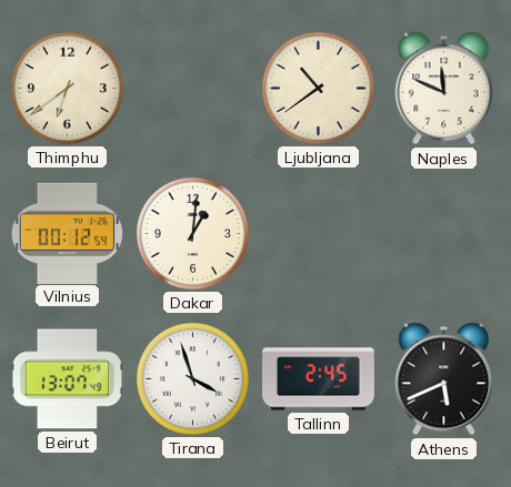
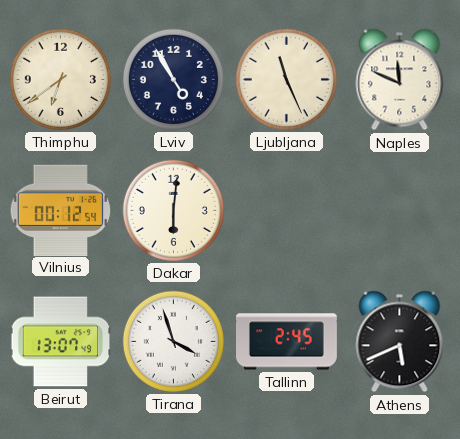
Lviv: none -> 4:55 (173, 79)
Ljubljana: 10:39 -> 11:26 (286, 79)
Dakar: 1:01 -> 6:01 (173, 210)
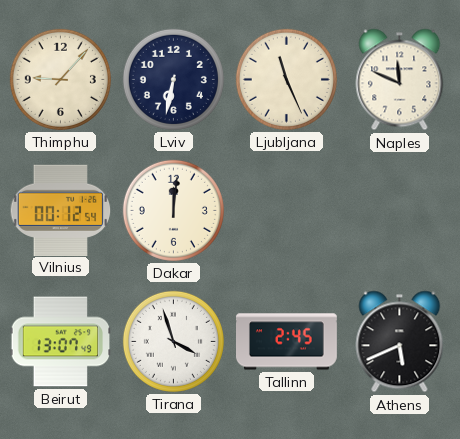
Thimphu: 6:39 -> 9:07 (60, 79)
Lviv: 4:55 -> 6:32 (173, 79)
Dakar: 6:01 -> 12:01 (173, 210)
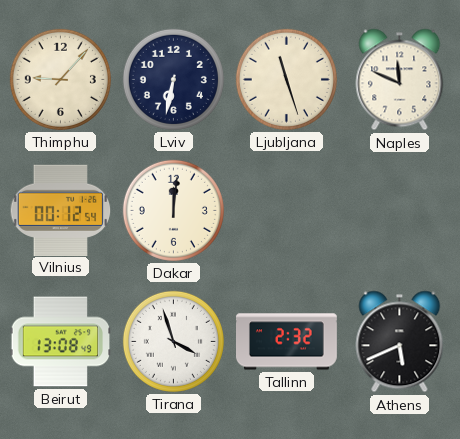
Ljubljana: 11:26 -> 11:27 (286, 79)
Beirut: 13:07 -> 13:08 (61, 342)
Tallinn: 2:45 -> 2:32 (287, 342)
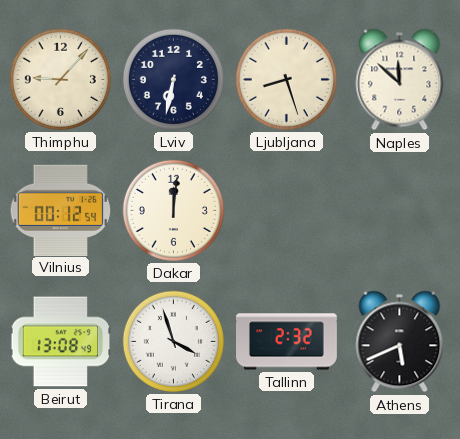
Ljubljana: 11:27 -> 8:27 (286, 79)
Naples: 11:49 -> 11:52 (400, 80)
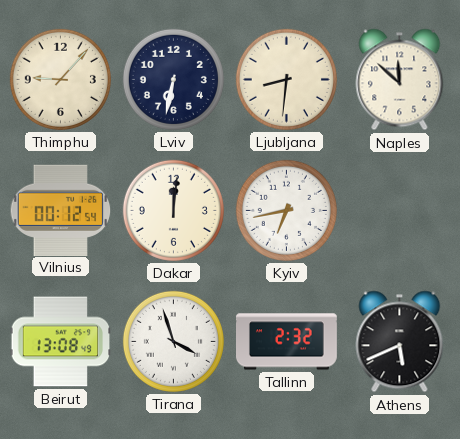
Ljubljana: 8:27 -> 8:31 (286, 79)
Kyiv: none -> 6:43 (286, 210)
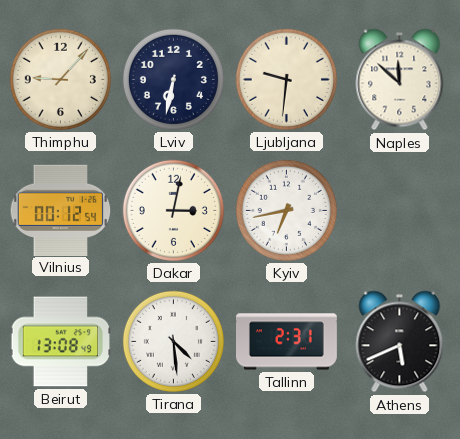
Ljubljana: 8:31 -> 9:31 (286, 79)
Dakar: 12:01 -> 3:02 (173, 210)
Tirana: 3:57 -> 4:29 (173, 341)
Tallinn: 2:32 -> 2:31 (287, 342)
